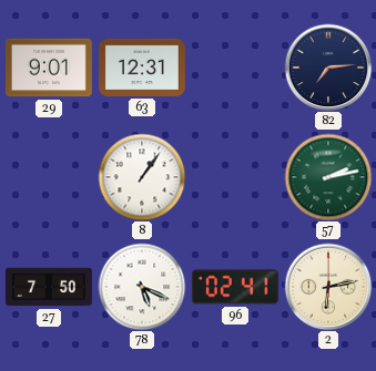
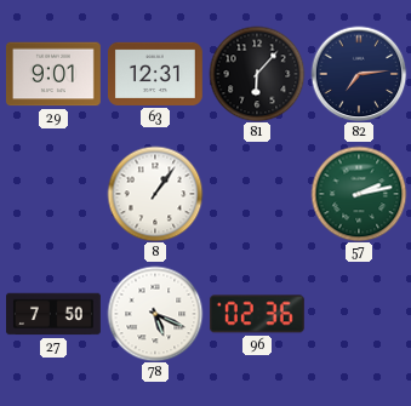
81: none -> 6:07 (257, 74)
96: 02:41 -> 02:36 (257, 314)
2: 6:13 -> none (328, 287)
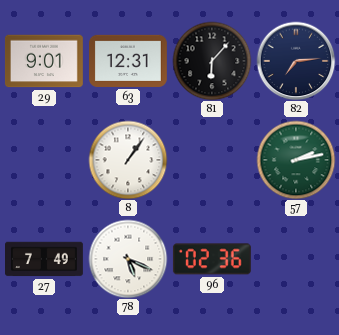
27: 7:50 -> 7:49 (45, 259)
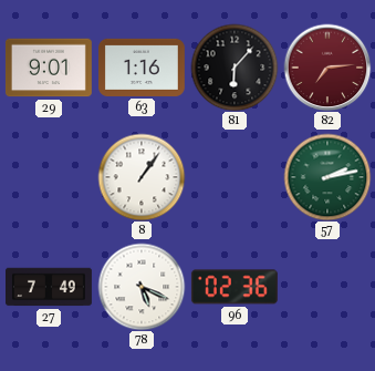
63: 12:31 -> 1:16 (143, 68)
82 dial: navy -> burgundy (327, 68)
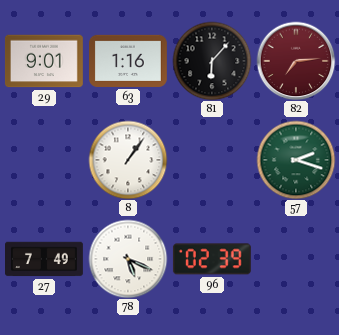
57: 2:13 -> 2:18 (296, 160)
96: 02:36 -> 02:39 (212, 259)
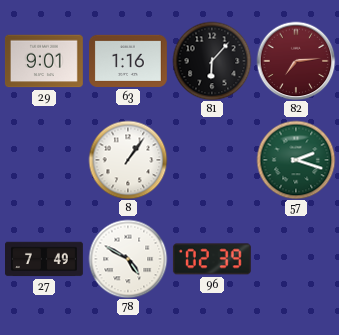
78: 5:19 -> 4:50 (128, 259)
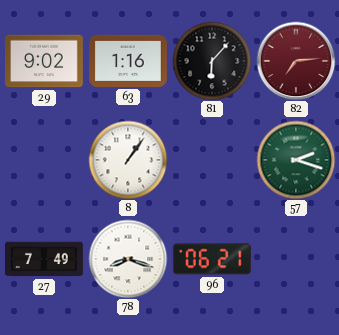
29: 9:01 -> 9:02 (44, 61)
78: 4:50 -> 8:18 (128, 259)
96: 02:39 -> 06:21 (212, 259)
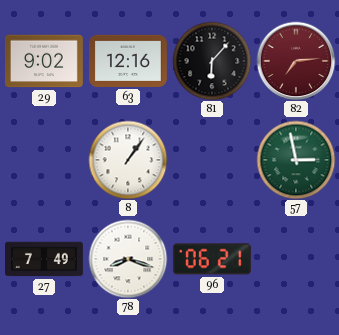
63: 1:16 -> 12:16 (129, 61)
57: 2:18 -> 2:58 (296, 160)
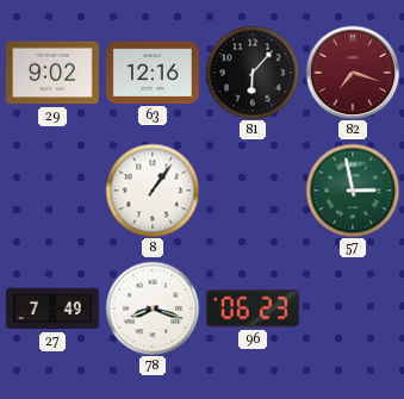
82: 7:14 -> 7:18 (353, 73)
96: 06:21 -> 06:23 (253, 308)
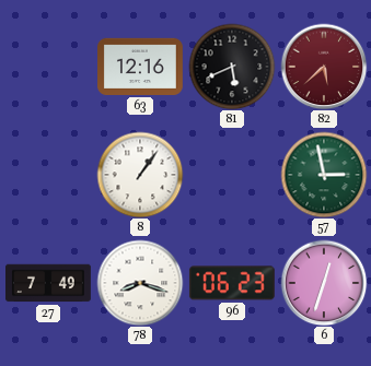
29: 9:02 -> none (52, 73)
81: 6:07 -> 5:41 (232, 67)
82: 7:18 -> 5:38 (324, 67)
6: none -> 12:33 (324, 283)
